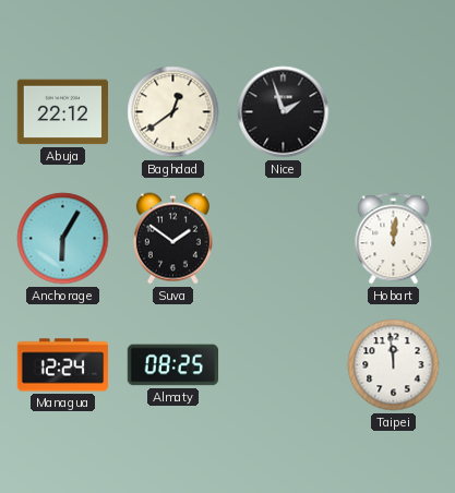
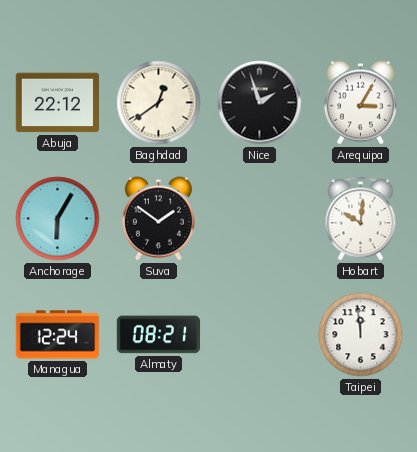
Arequipa: none -> 3:05 (360, 103)
Hobart: 12:01 -> 10:01 (361, 219)
Almaty: 08:25 -> 08:21 (159, 335)
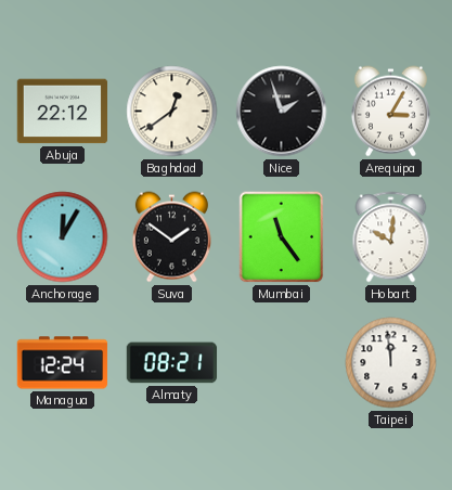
Anchorage: 6:05 -> 12:05 (63, 237)
Mumbai: none -> 11:24 (282, 237)
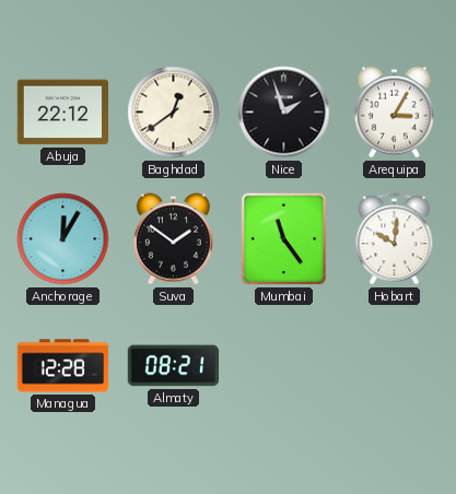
Managua: 12:24 -> 12:28 (63, 366)
Taipei: 11:59 -> none (391, 363)
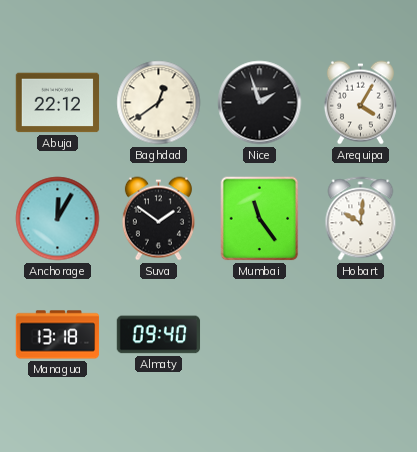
Arequipa: 3:05 -> 4:05 (360, 103)
Managua: 12:28 -> 13:18 (58, 335)
Almaty: 08:21 -> 09:40 (159, 335)
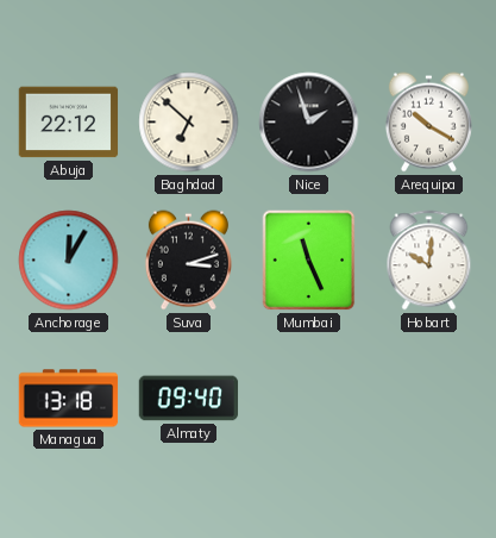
Baghdad: 12:39 -> 6:52 (189, 123)
Arequipa: 4:05 -> 10:20 (428, 123)
Suva: 1:51 -> 3:12 (188, 261)
Mumbai: 11:24 -> 11:26 (309, 261)
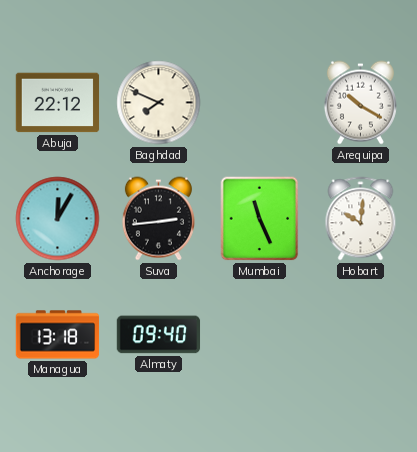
Baghdad: 6:52 -> 7:49 (159, 103)
Nice: 1:57 -> none (309, 123)
Suva: 3:12 -> 2:44 (158, 219)
